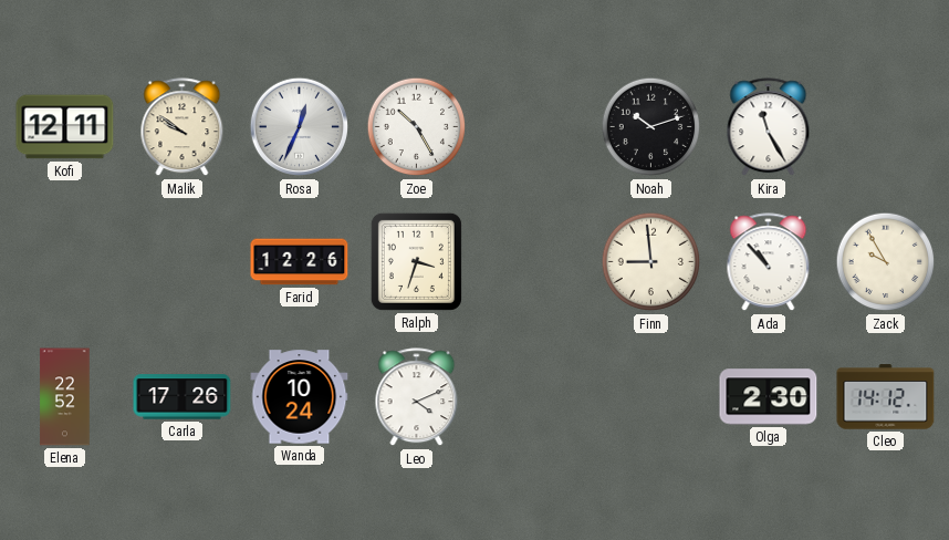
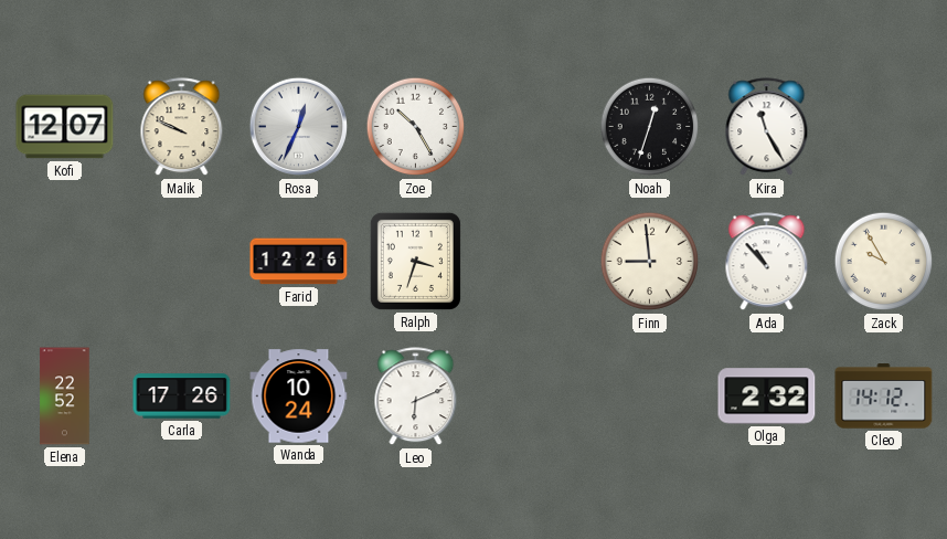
Kofi: 12:11 -> 12:07 (65, 127)
Malik: 9:51 -> 9:49 (182, 127)
Noah: 10:12 -> 12:33 (650, 127)
Leo: 4:11 -> 6:11 (416, 397)
Olga: 2:30 -> 2:32 (767, 397)
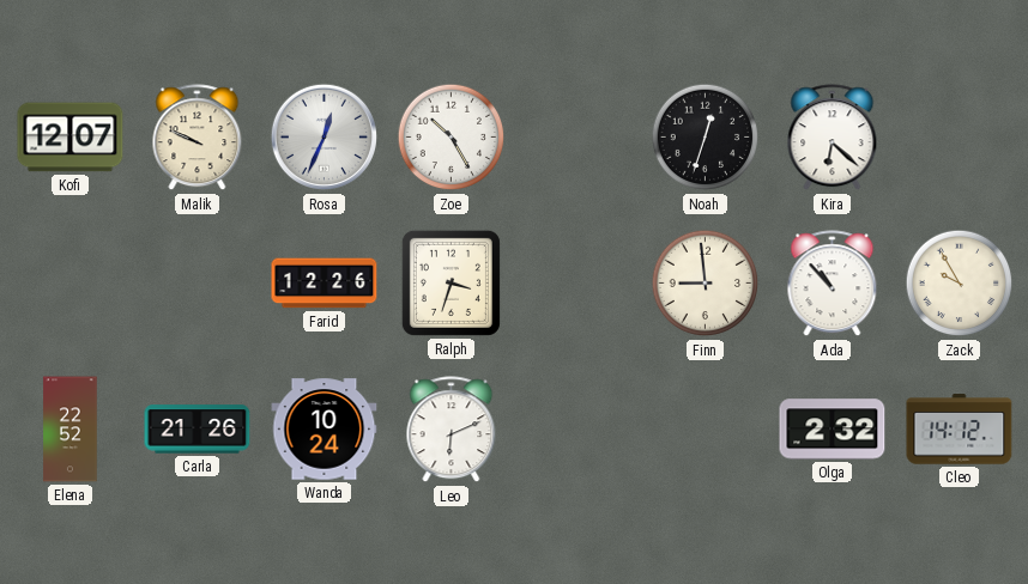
Kira: 11:25 -> 6:22 (833, 138)
Carla: 17:26 -> 21:26 (198, 430)
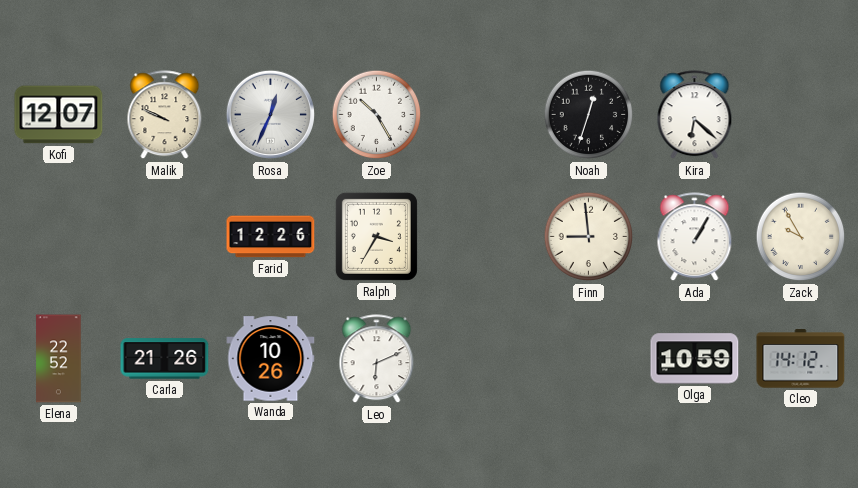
Ralph: 3:33 -> 3:35 (376, 236)
Ada: 10:53 -> 1:05 (695, 237)
Wanda: 10:24 -> 10:26 (271, 359)
Olga: 2:32 -> 10:59 (695, 359)
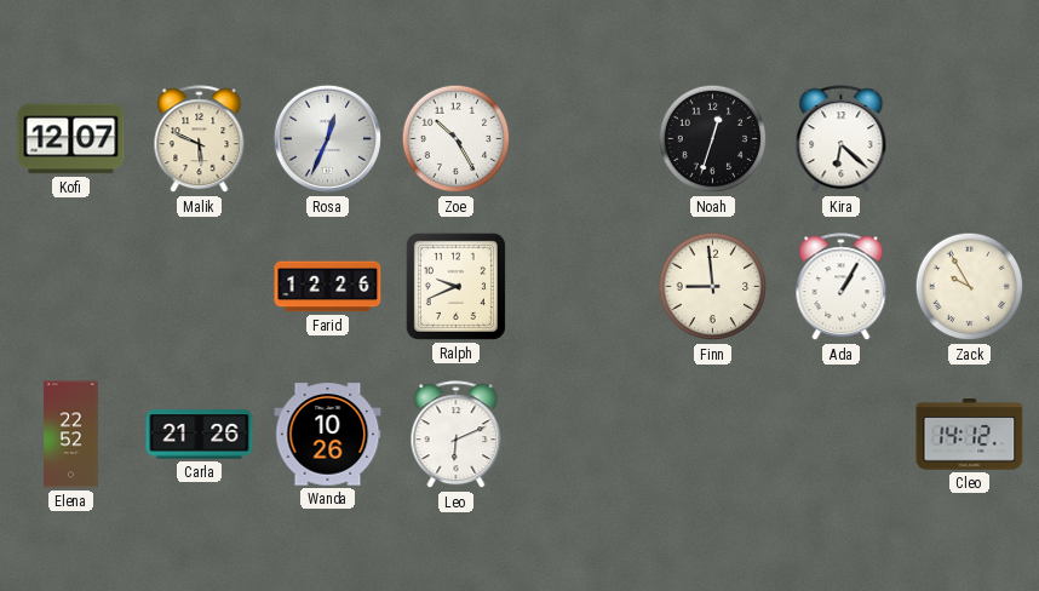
Malik: 9:49 -> 5:49 (200, 139)
Ralph: 3:35 -> 9:41 (455, 286)
Olga: 10:59 -> none (695, 359)
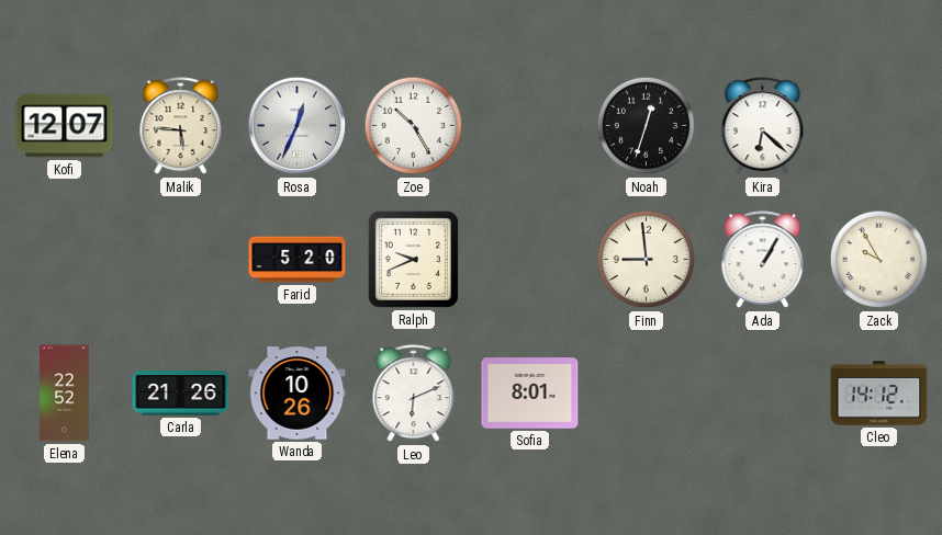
Malik: 5:49 -> 5:46 (181, 126)
Farid: 12:26 -> 5:20 (298, 260)
Sofia: none -> 8:01 (530, 394)
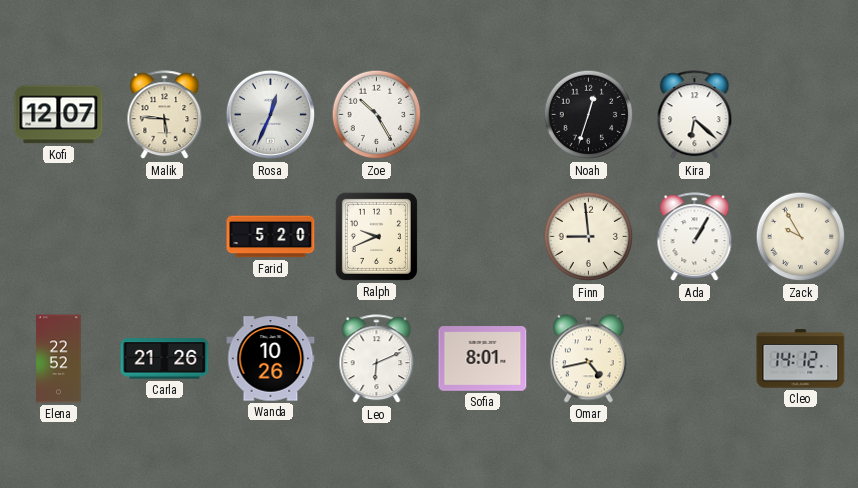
Omar: none -> 4:43 (588, 359)
